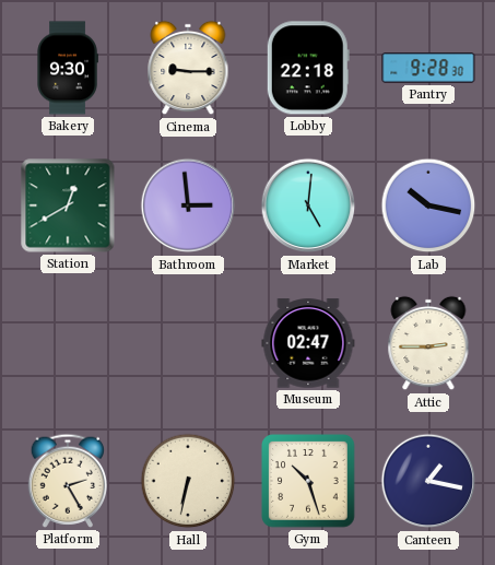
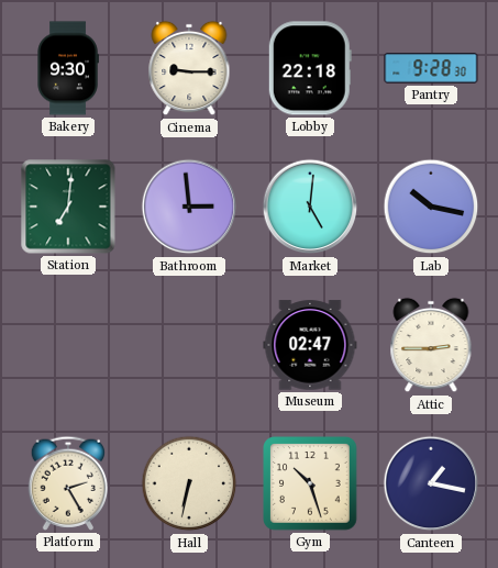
Station: 12:40 -> 7:01 (68, 207)
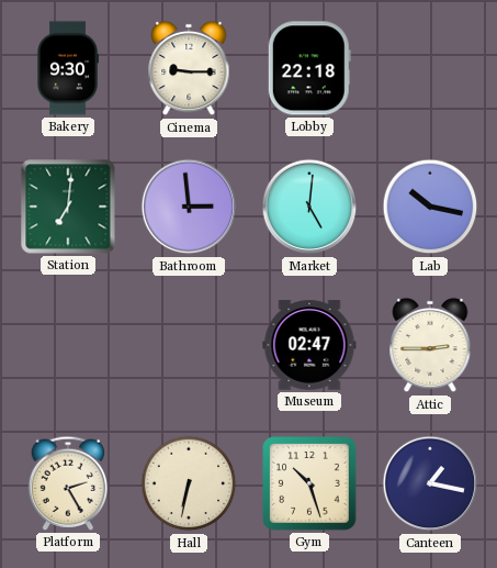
Pantry: 9:28 -> none (431, 68)
